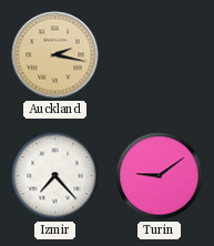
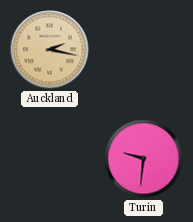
Izmir: 7:23 -> none (55, 176)
Turin: 9:09 -> 9:31 (144, 159)
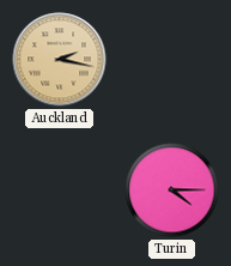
Turin: 9:31 -> 4:15 (172, 191)
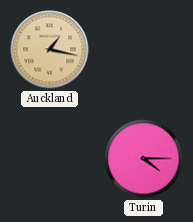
Auckland: 2:17 -> 1:17 (50, 50)
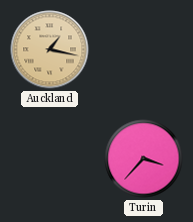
Turin: 4:15 -> 3:37 (144, 159)
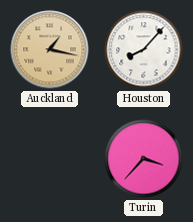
Houston: none -> 8:07 (144, 50)
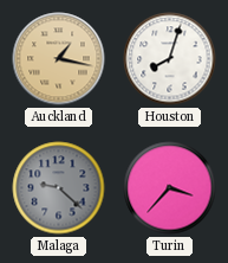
Houston: 8:07 -> 8:03 (170, 59)
Malaga: none -> 9:22 (59, 188)
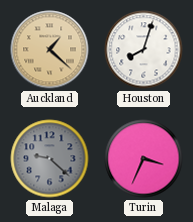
Auckland: 1:17 -> 1:22 (50, 50)
Turin: 3:37 -> 3:34 (144, 159)
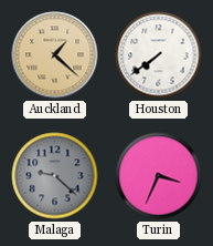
Houston: 8:03 -> 7:39 (159, 55)
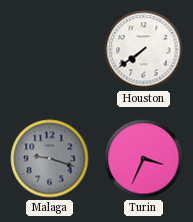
Auckland: 1:22 -> none (55, 55)
Malaga: 9:22 -> 9:18 (50, 159)
